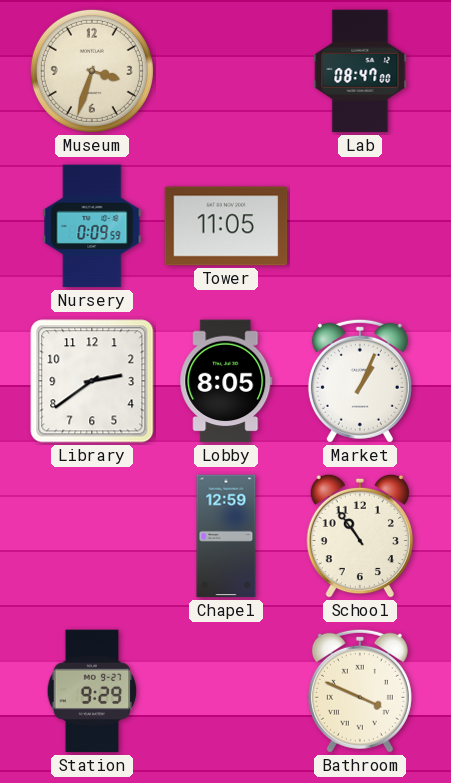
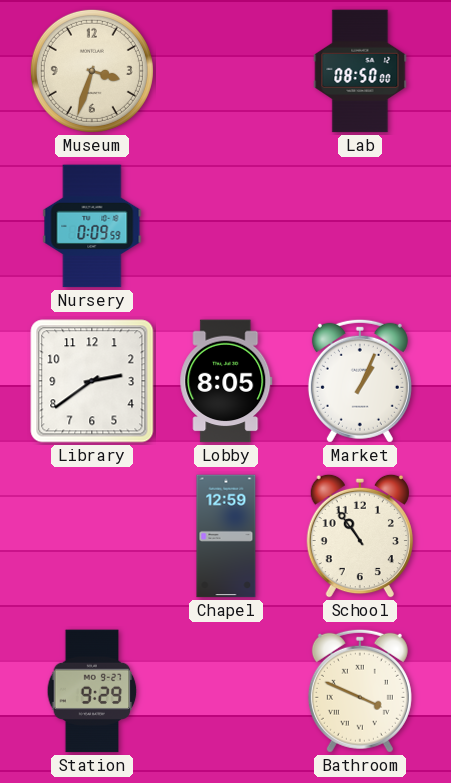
Lab: 08:47 -> 08:50 (360, 71)
Tower: 11:05 -> none (226, 226)
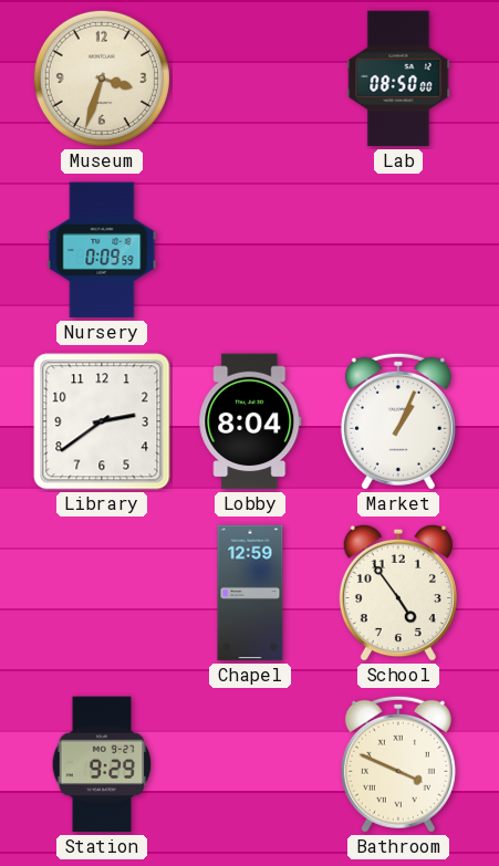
Lobby: 8:05 -> 8:04 (250, 421)
School: 10:54 -> 4:54 (398, 593)
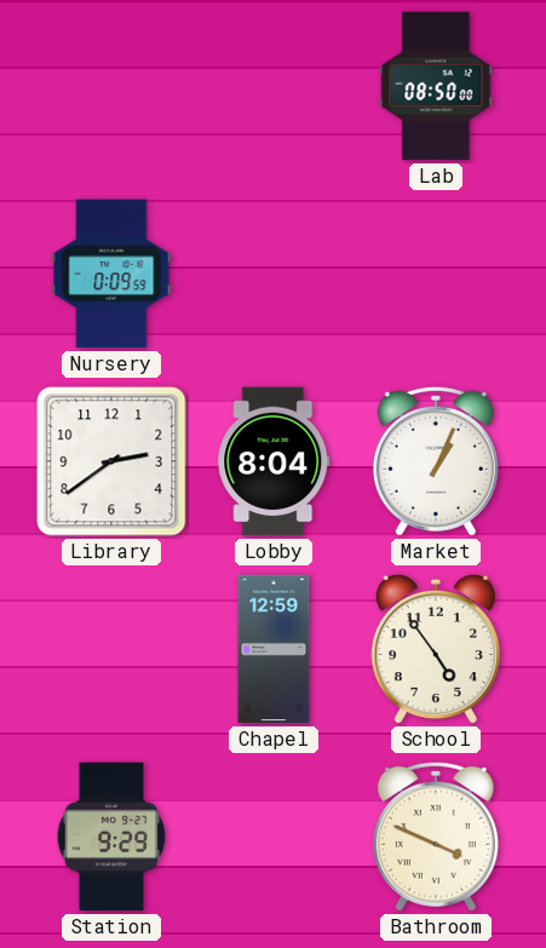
Museum: 3:33 -> none (102, 79)
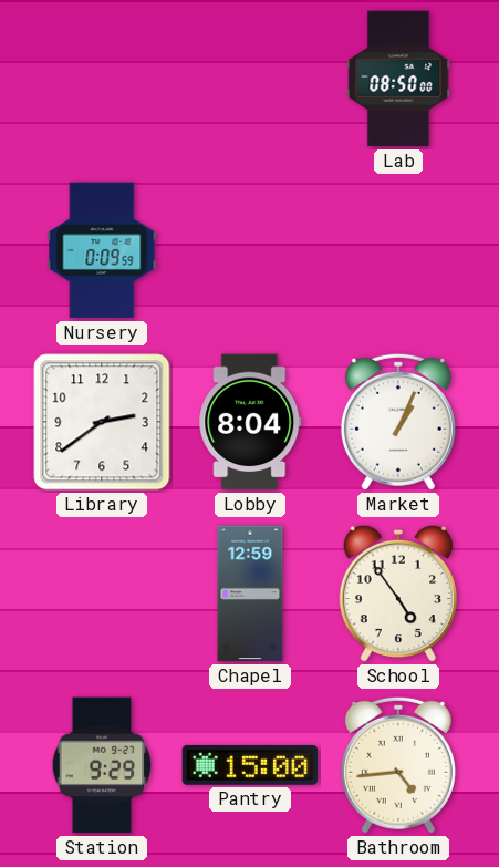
Pantry: none -> 15:00 (250, 765)
Bathroom: 3:49 -> 4:44 (398, 765)
